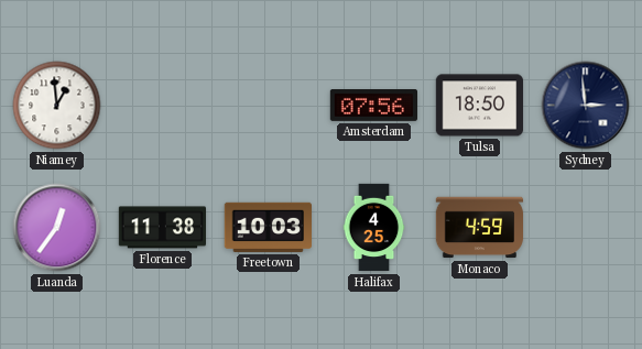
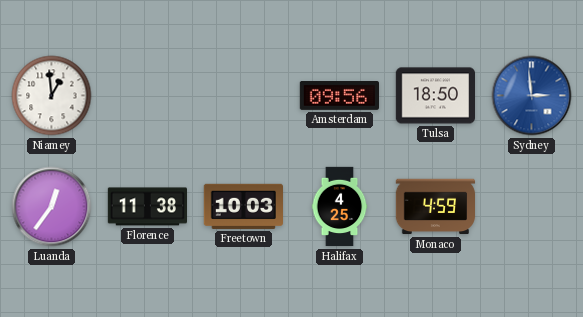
Amsterdam: 07:56 -> 09:56 (339, 96)
Sydney dial: navy -> blue (532, 96)
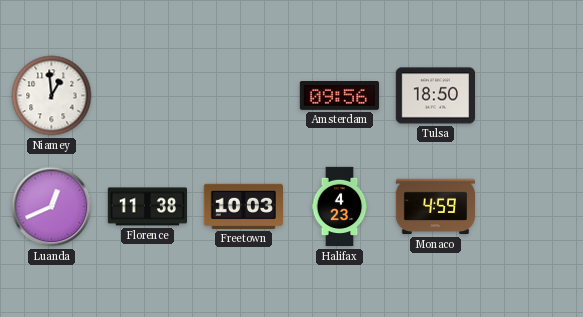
Sydney: 2:59 -> none (532, 96)
Luanda: 12:36 -> 12:41 (52, 207)
Halifax: 4:25 -> 4:23 (340, 207)
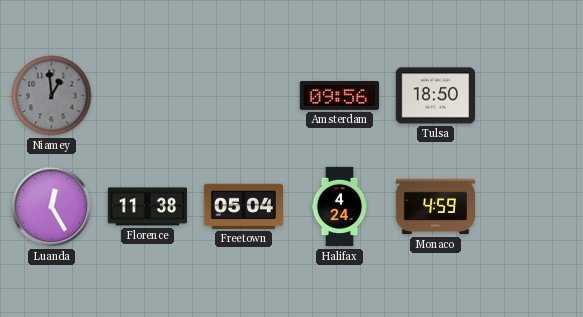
Niamey dial: white -> grey (52, 96)
Luanda: 12:41 -> 12:25 (52, 207)
Freetown: 10:03 -> 05:04 (243, 206)
Halifax: 4:23 -> 4:24 (340, 207)
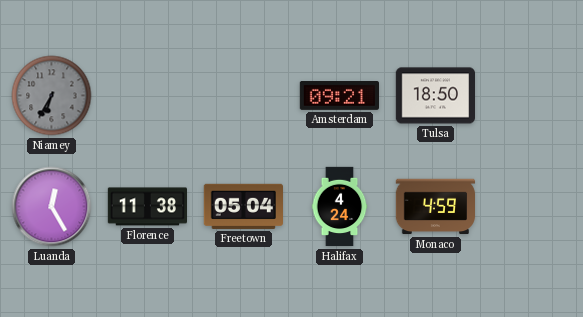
Niamey: 12:59 -> 6:35 (52, 96)
Amsterdam: 09:56 -> 09:21 (339, 96)
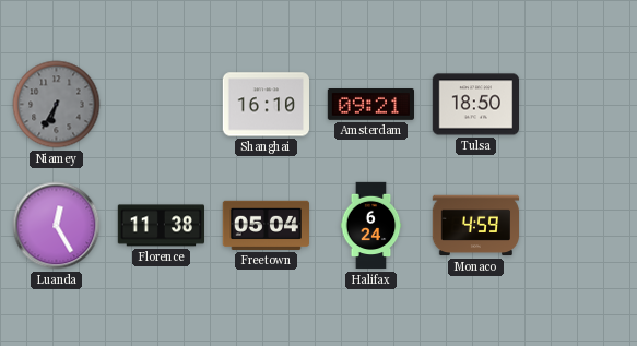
Shanghai: none -> 16:10 (266, 105)
Halifax: 4:24 -> 6:24 (371, 226)
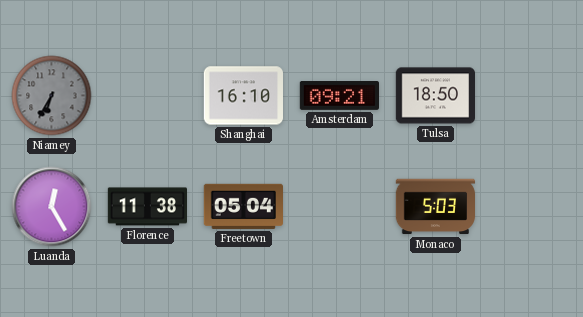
Halifax: 6:24 -> none (371, 226)
Monaco: 4:59 -> 5:03 (436, 207)
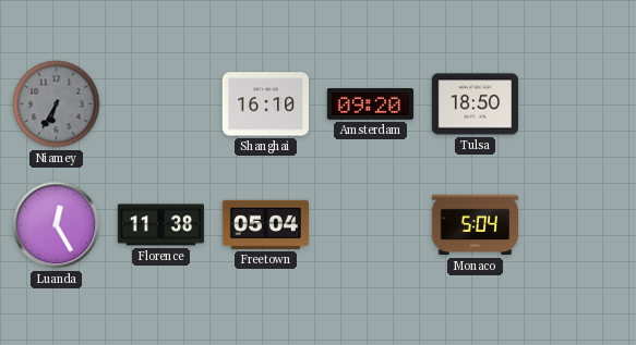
Amsterdam: 09:21 -> 09:20 (370, 104)
Monaco: 5:03 -> 5:04 (476, 225)
